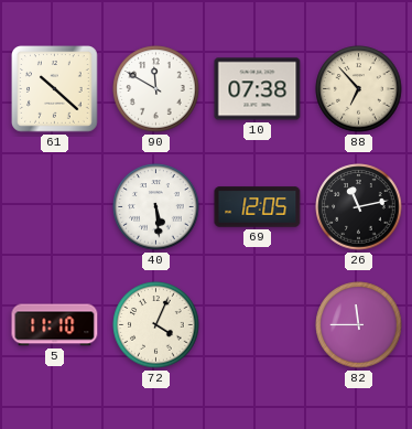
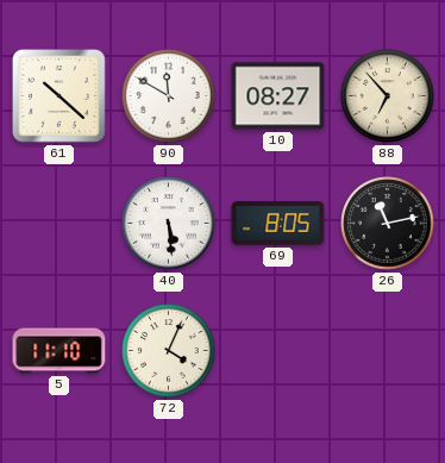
10: 07:38 -> 08:27 (278, 96)
69: 12:05 -> 8:05 (278, 224)
82: 11:45 -> none (359, 325)
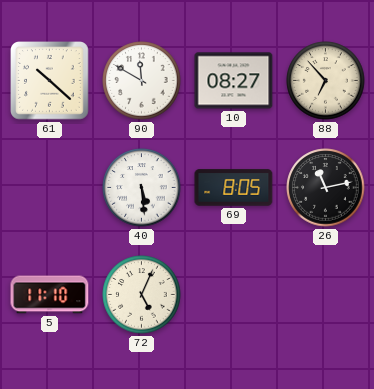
72: 4:04 -> 5:04 (142, 295)
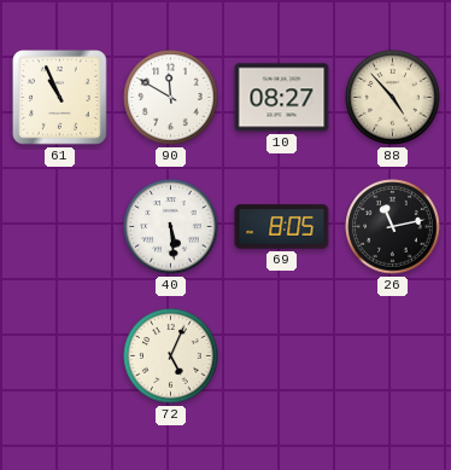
61: 10:22 -> 10:56 (60, 98)
88: 6:53 -> 4:53 (393, 98)
5: 11:10 -> none (50, 295)
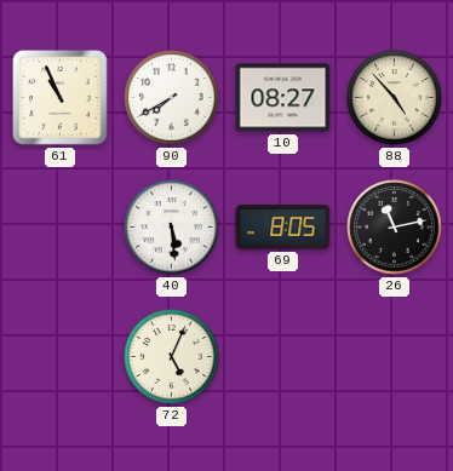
90: 11:50 -> 7:40 (172, 98)
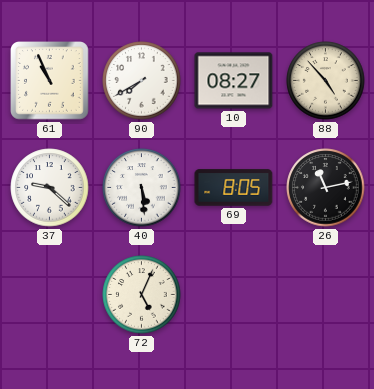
37: none -> 9:22 (50, 188)
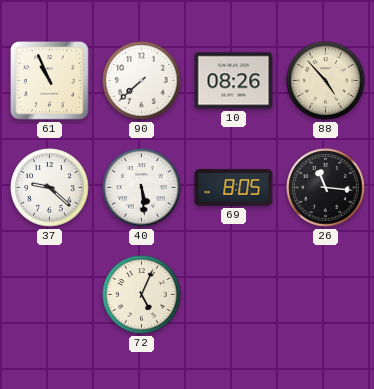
90: 7:40 -> 7:38 (142, 81)
10: 08:27 -> 08:26 (234, 81)
26: 11:13 -> 11:16 (326, 188)
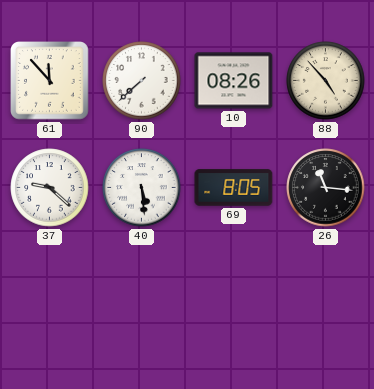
61: 10:56 -> 11:53 (50, 81)
72: 5:04 -> none (142, 295)
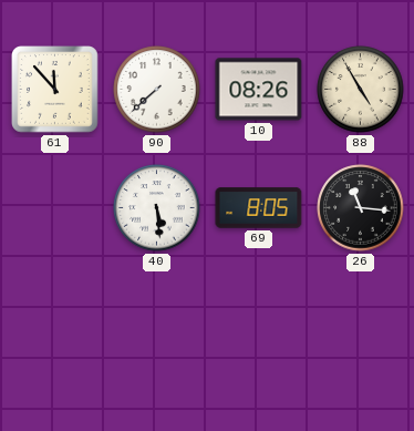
88: 4:53 -> 4:55 (361, 90)
37: 9:22 -> none (50, 188)
